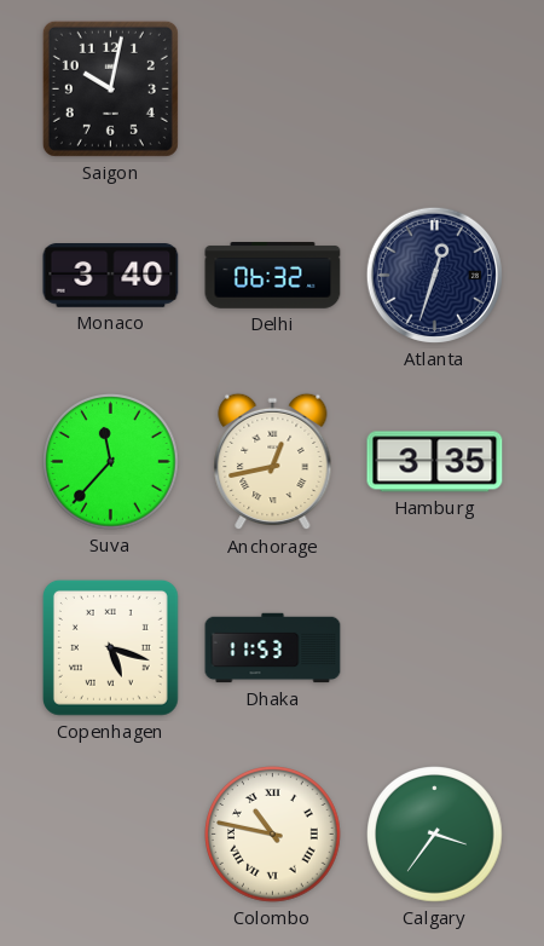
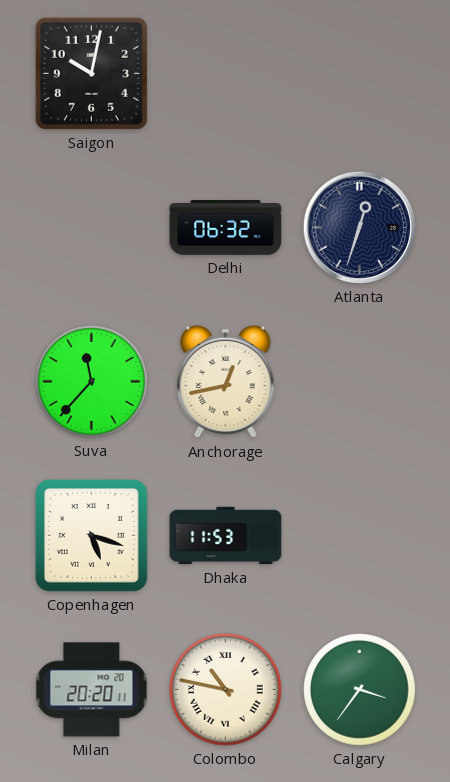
Monaco: 3:40 -> none (111, 276)
Hamburg: 3:35 -> none (435, 462)
Milan: none -> 20:20 (92, 690)
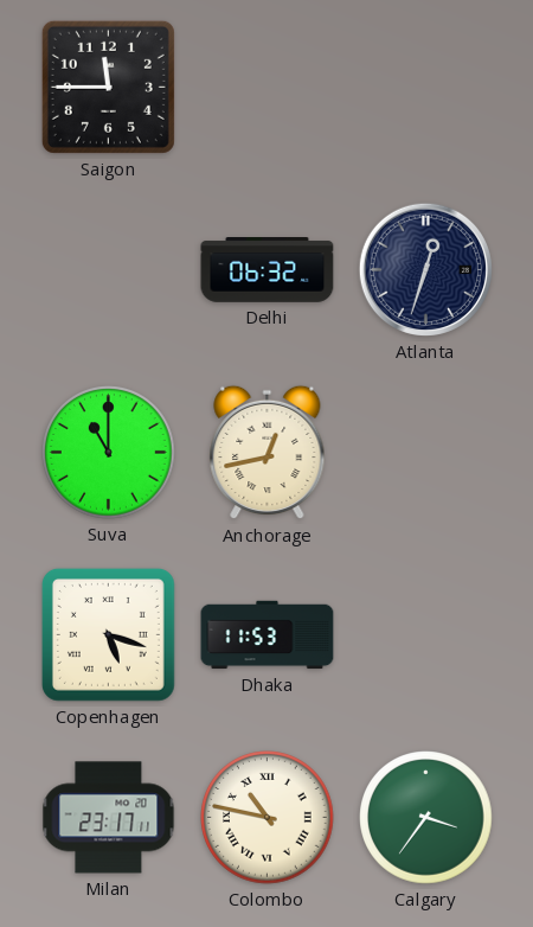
Saigon: 10:02 -> 11:45 (108, 87)
Suva: 11:37 -> 11:00 (109, 453)
Milan: 20:20 -> 23:17 (109, 818)
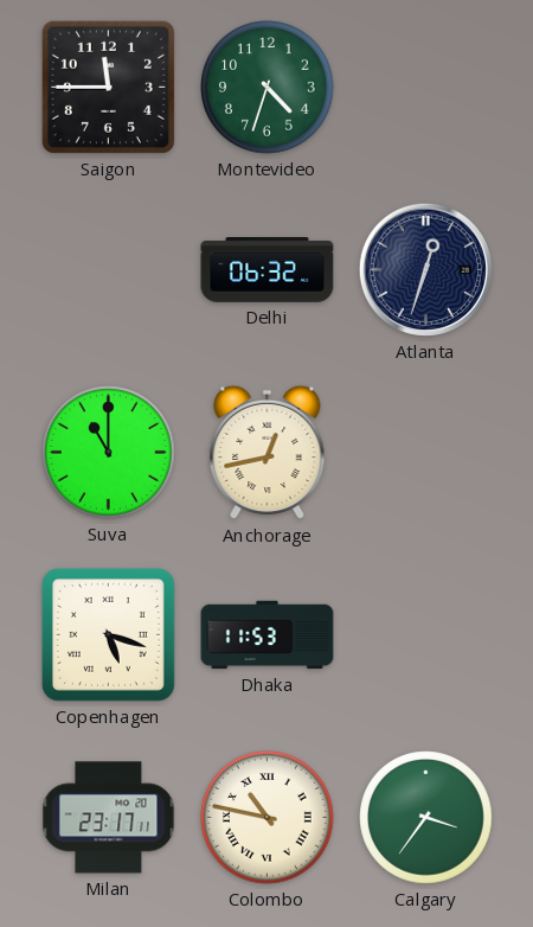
Montevideo: none -> 4:33 (268, 88)
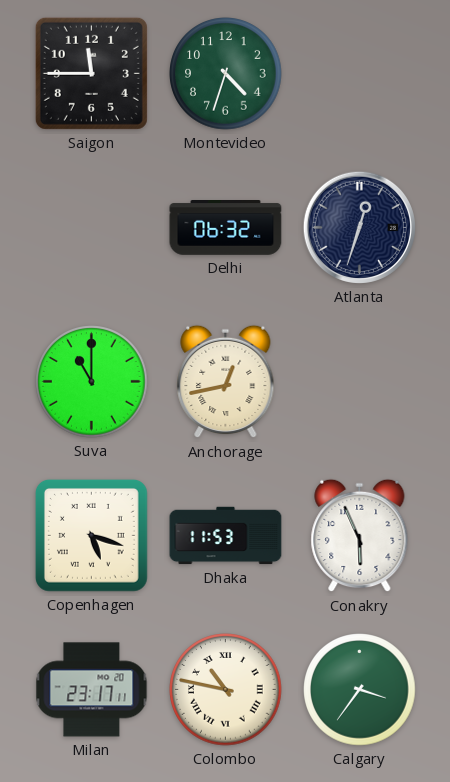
Conakry: none -> 5:56 (360, 536)
